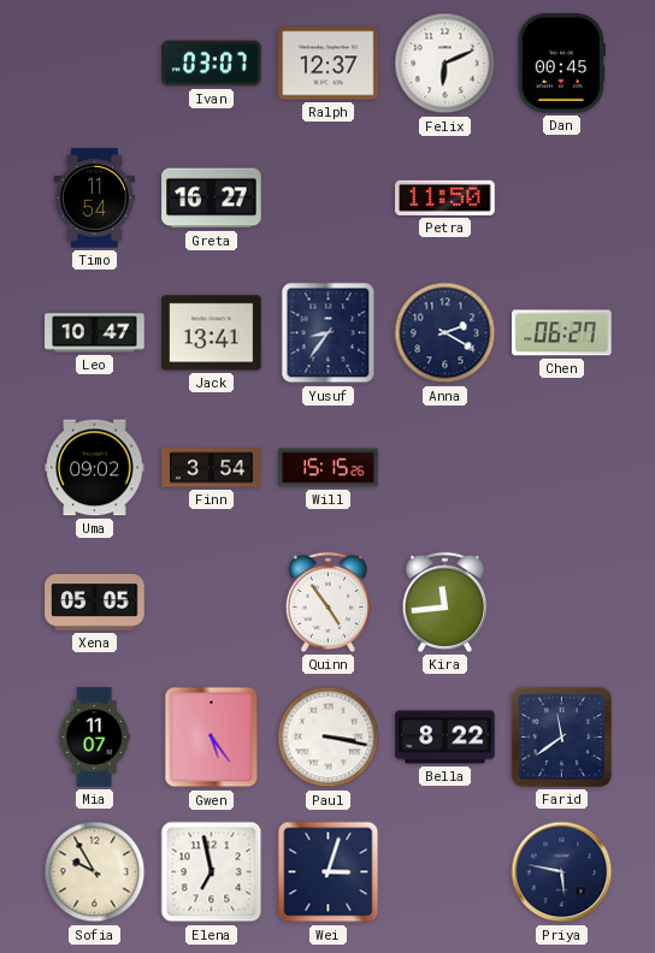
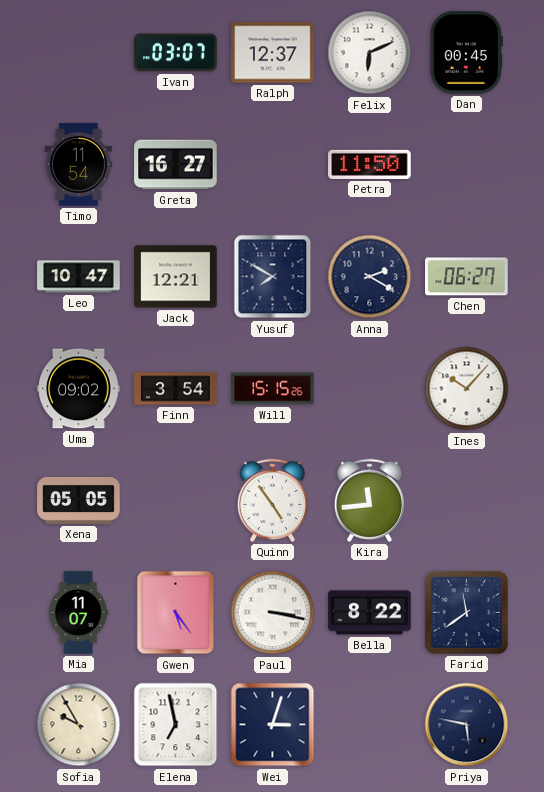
Jack: 13:41 -> 12:21 (176, 277)
Yusuf: 8:36 -> 7:50 (273, 277)
Ines: none -> 10:07 (467, 389)
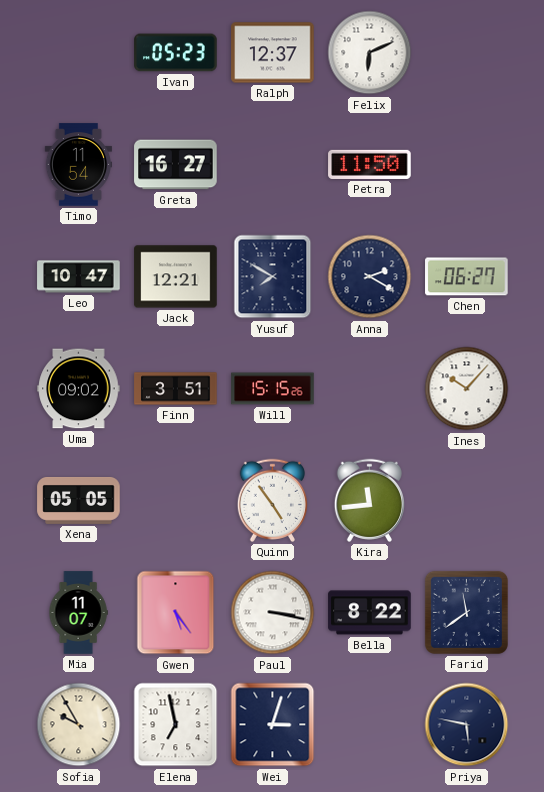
Ivan: 03:07 -> 05:23 (176, 53)
Dan: 00:45 -> none (466, 53)
Finn: 3:54 -> 3:51 (176, 389)
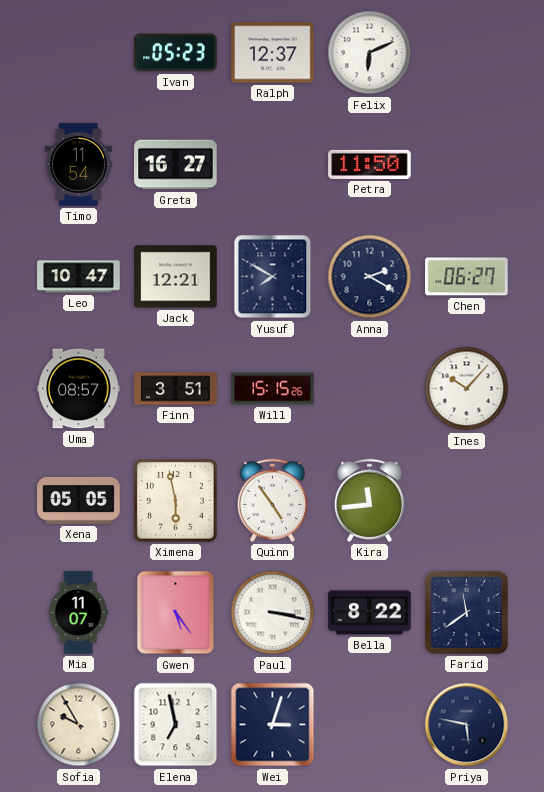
Uma: 09:02 -> 08:57 (79, 389)
Ximena: none -> 5:58 (175, 500)
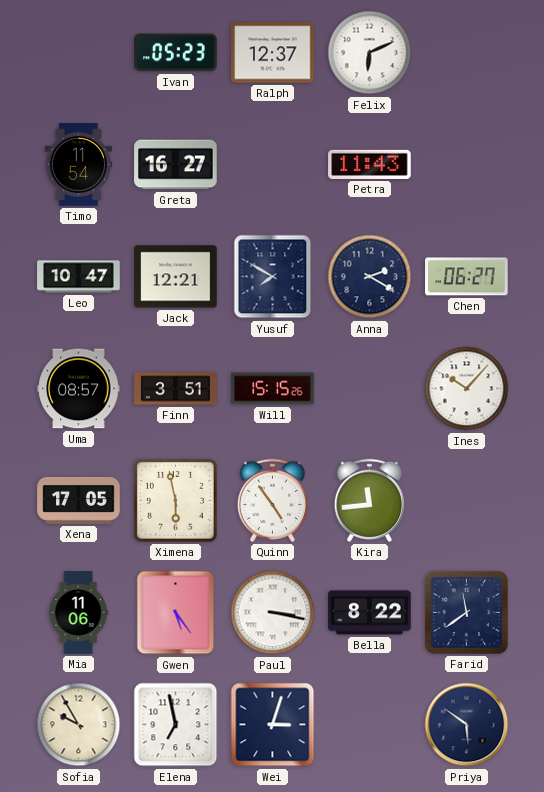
Petra: 11:50 -> 11:43 (370, 164)
Xena: 05:05 -> 17:05 (79, 500)
Mia: 11:07 -> 11:06 (78, 613)
Priya: 5:47 -> 5:51 (467, 725)
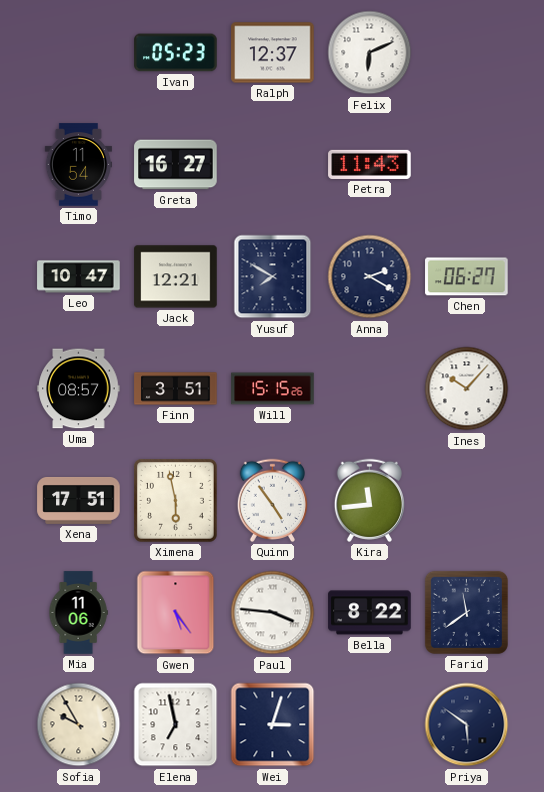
Xena: 17:05 -> 17:51 (79, 500)
Paul: 3:17 -> 3:46 (273, 613)
